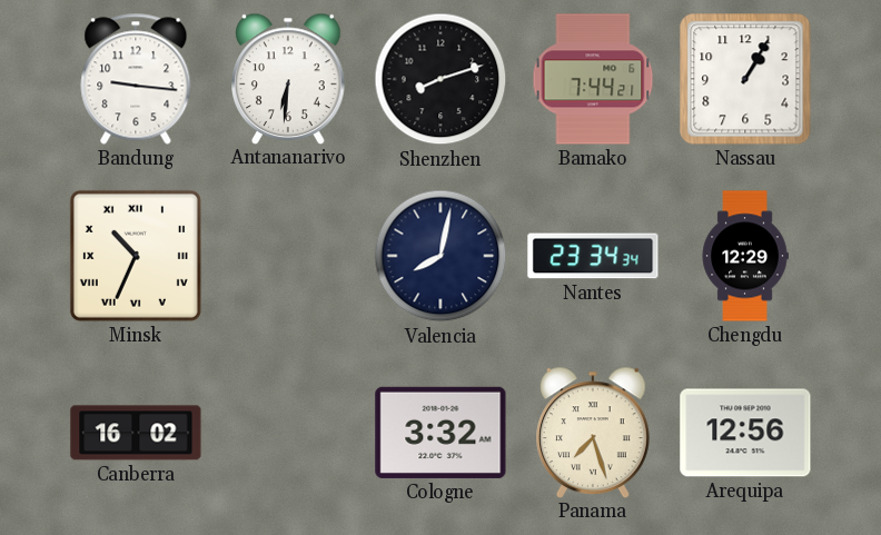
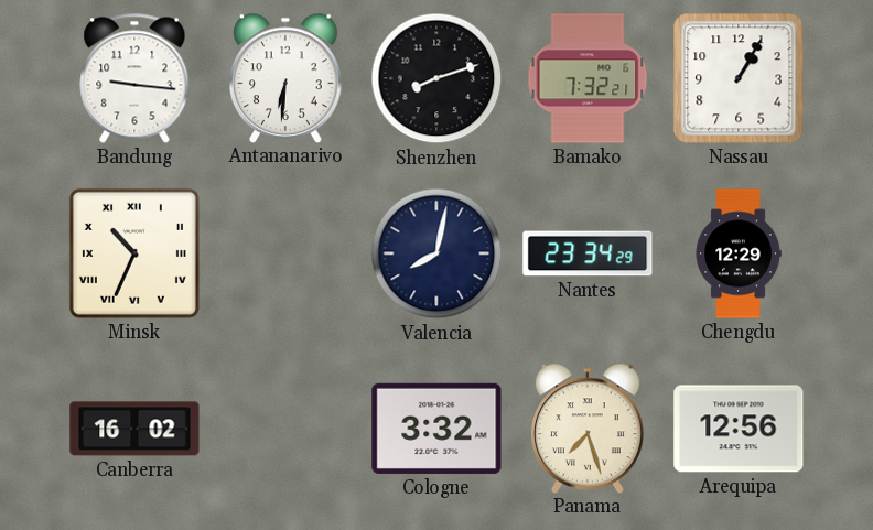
Bamako: 7:44 -> 7:32 (588, 78)
Nantes: 23:34:34 -> 23:34:29 (588, 253)
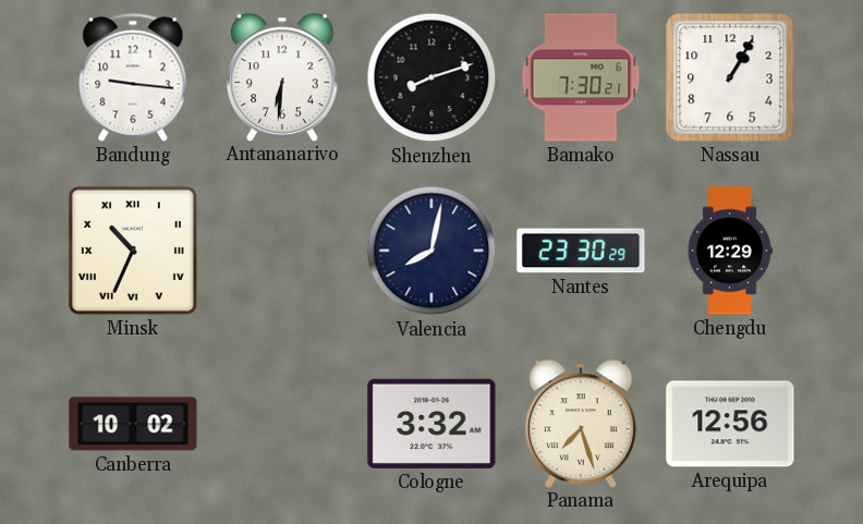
Bamako: 7:32 -> 7:30 (581, 77)
Nantes: 23:34 -> 23:30 (581, 251)
Canberra: 16:02 -> 10:02 (133, 424)
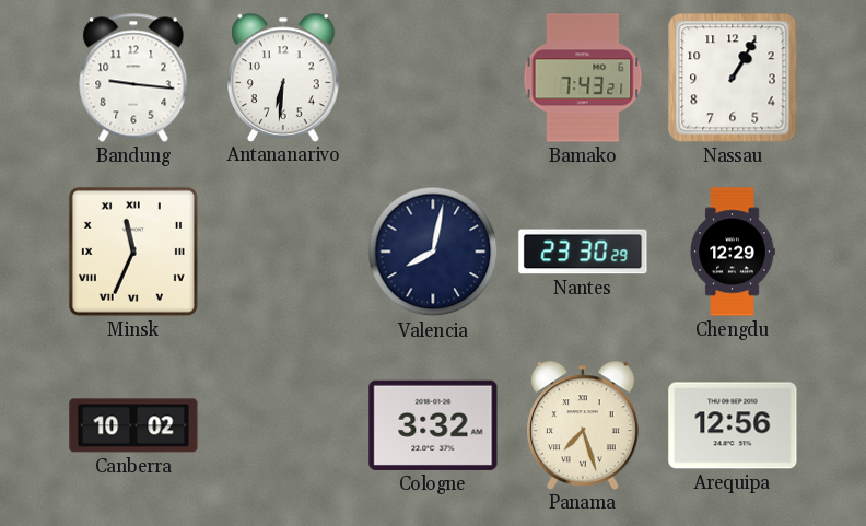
Shenzhen: 8:12 -> none (432, 77)
Bamako: 7:30 -> 7:43 (583, 78)
Minsk: 10:34 -> 11:34 (133, 252)
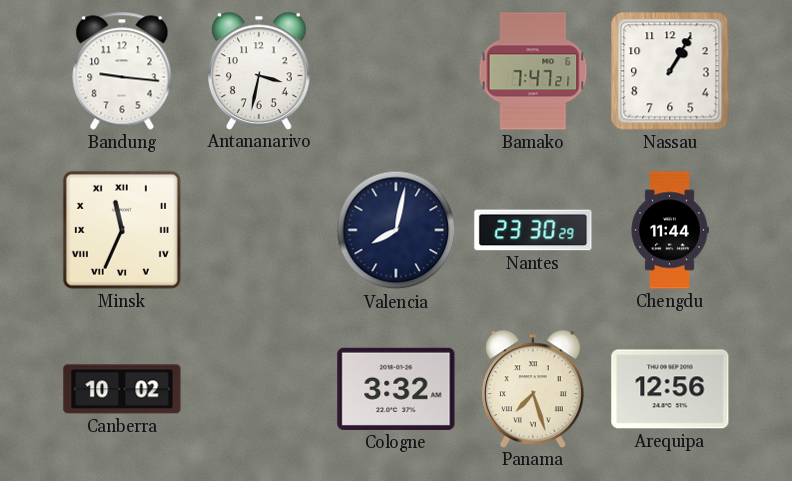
Antananarivo: 6:31 -> 3:32 (260, 70)
Bamako: 7:43 -> 7:47 (533, 71)
Chengdu: 12:29 -> 11:44 (670, 230)
